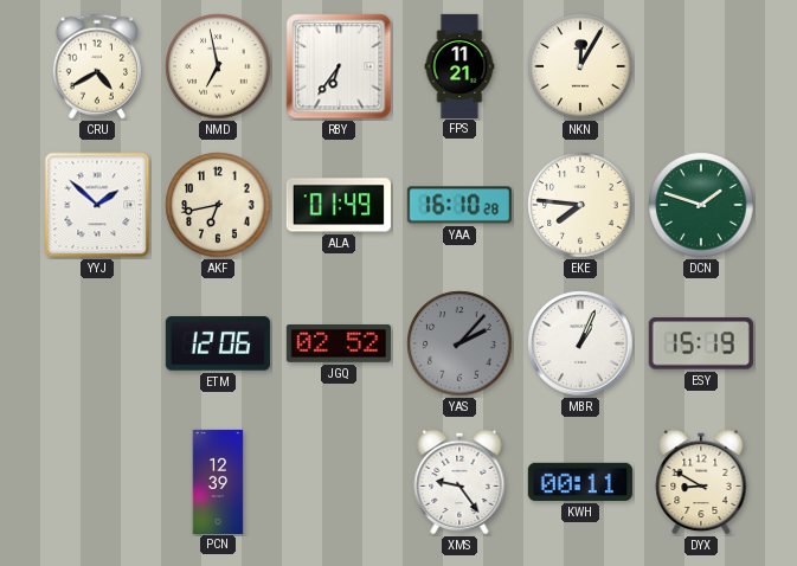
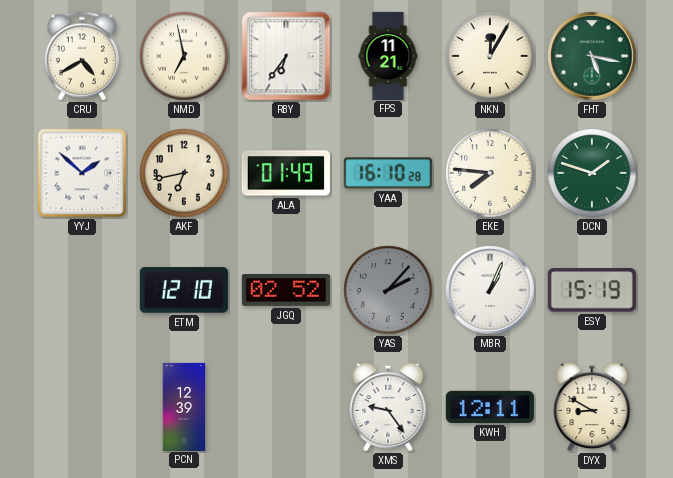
FHT: none -> 5:17 (592, 56)
ETM: 12:06 -> 12:10 (184, 290)
KWH: 00:11 -> 12:11 (490, 407)
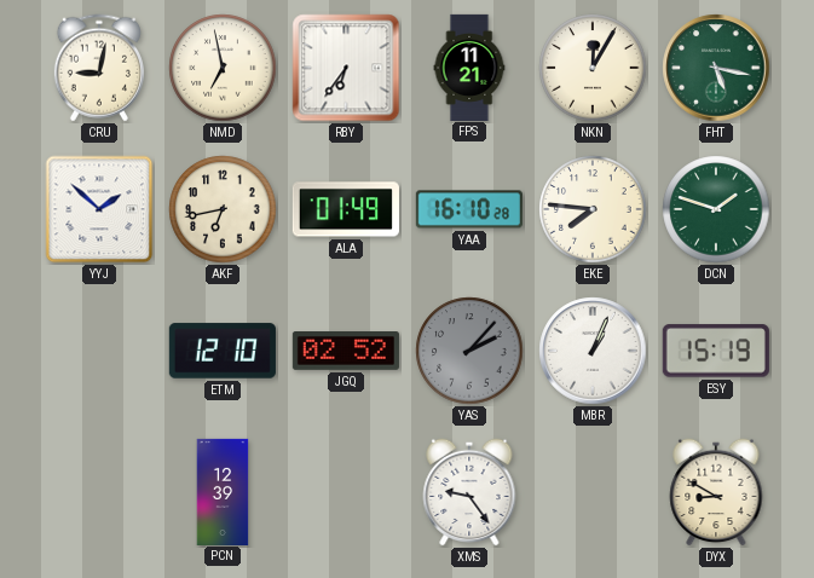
CRU: 4:40 -> 9:02 (99, 68)
KWH: 12:11 -> none (490, 407)
